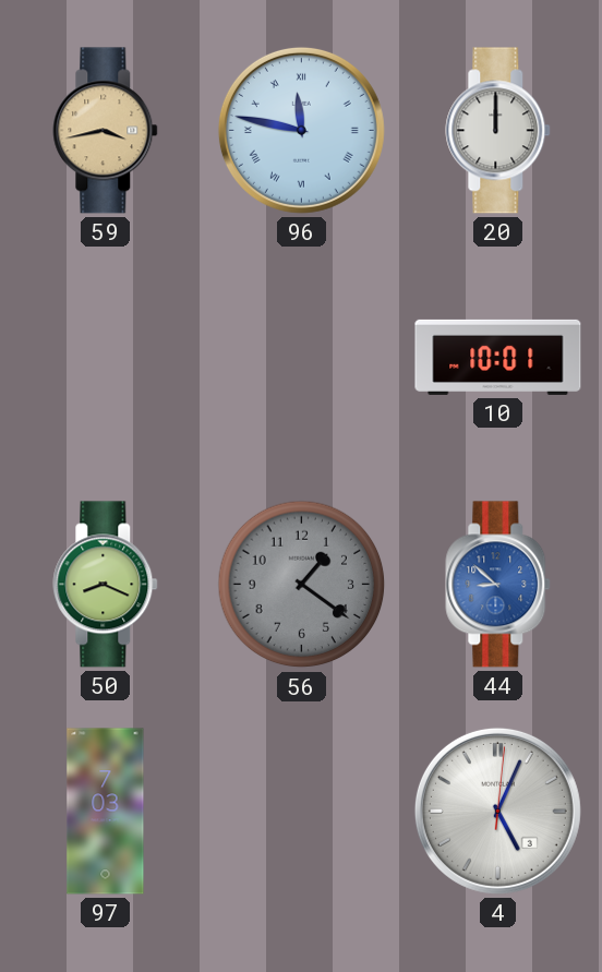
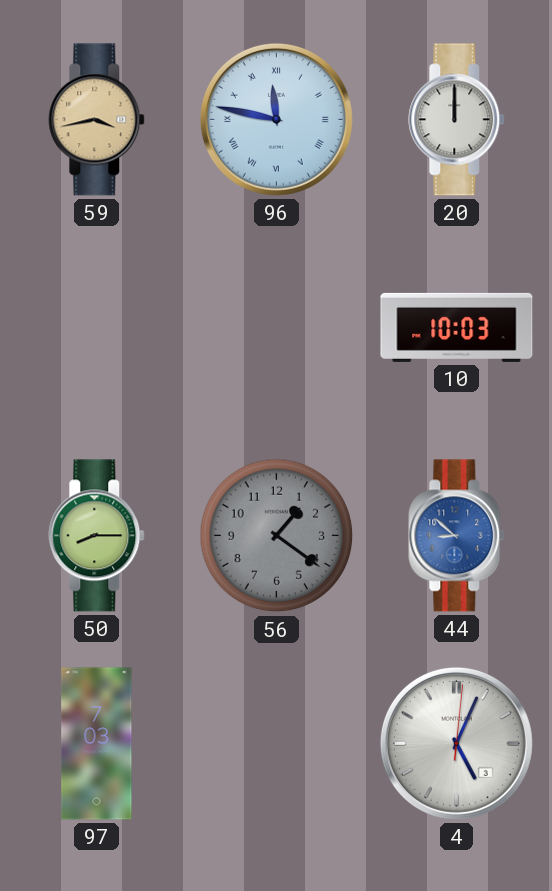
10: 10:01 -> 10:03 (457, 327)
50: 8:19 -> 8:15 (97, 536)
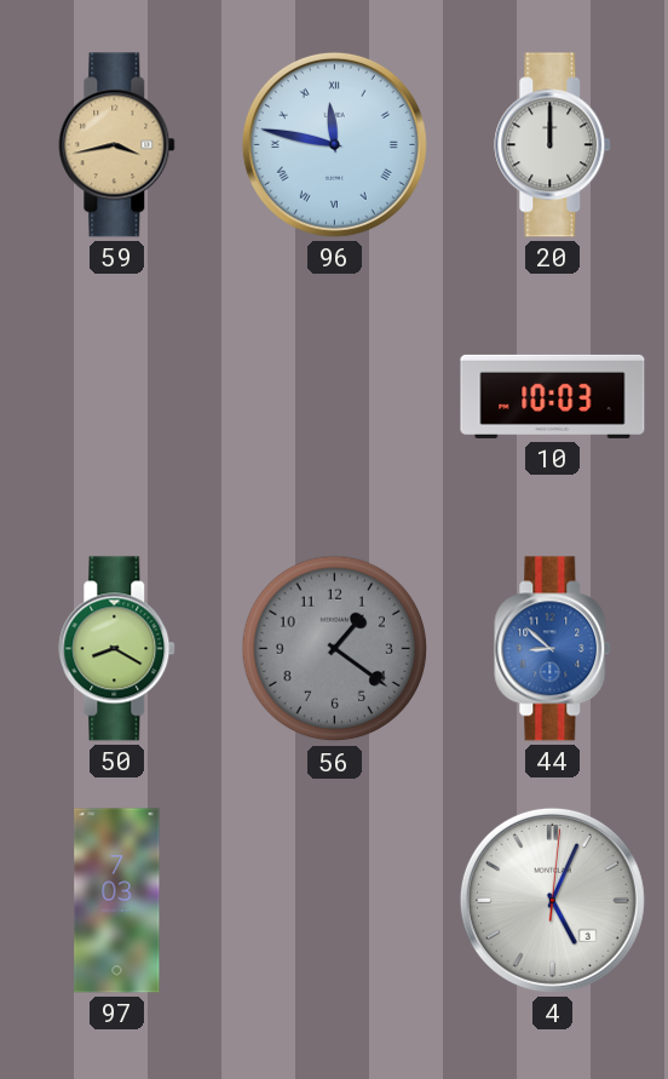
50: 8:15 -> 8:20 (117, 649)
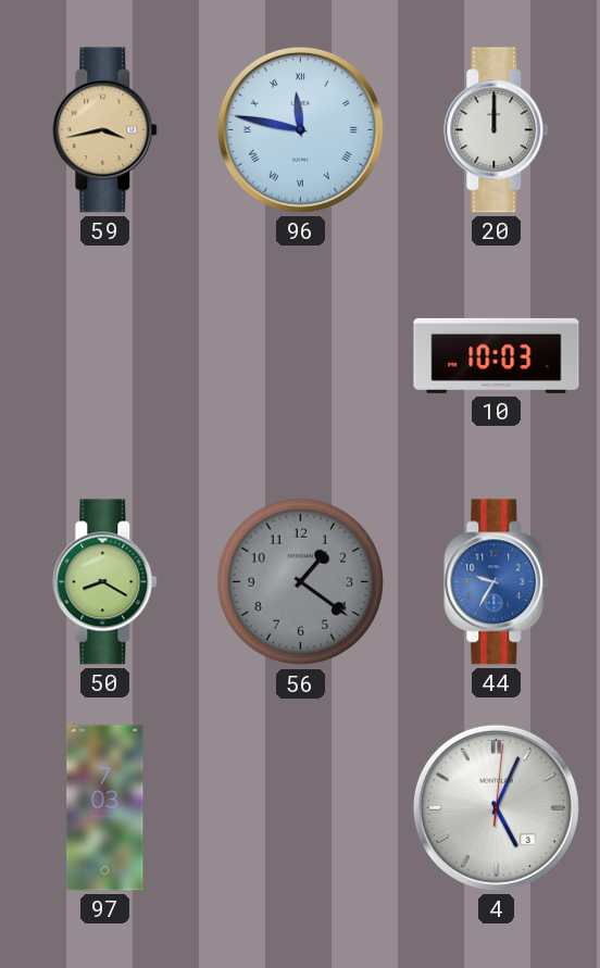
44: 8:52 -> 9:35 (497, 582)
